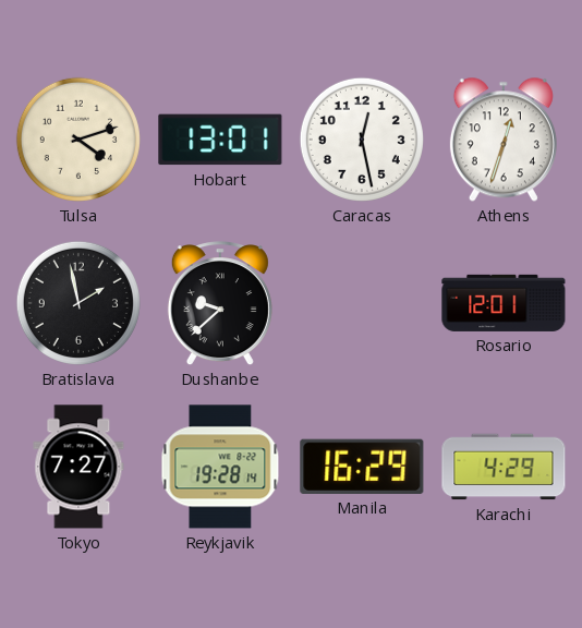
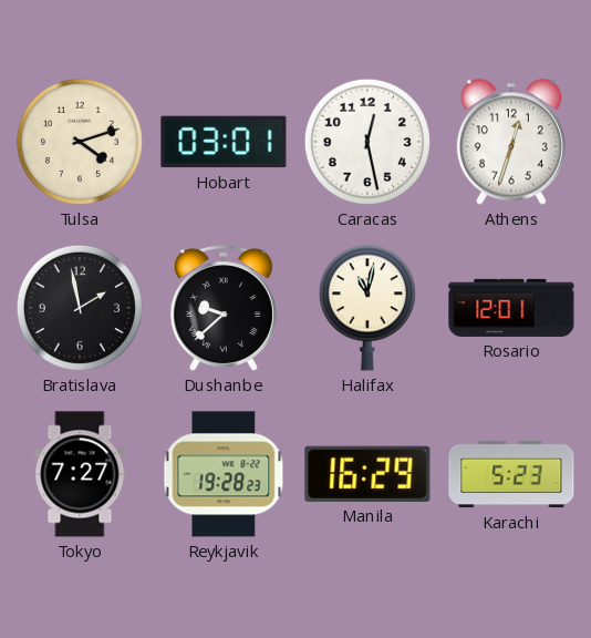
Hobart: 13:01 -> 03:01 (224, 142)
Halifax: none -> 11:02 (367, 308)
Reykjavik: 19:28:14 -> 19:28:23 (224, 474)
Karachi: 4:29 -> 5:23 (511, 474)
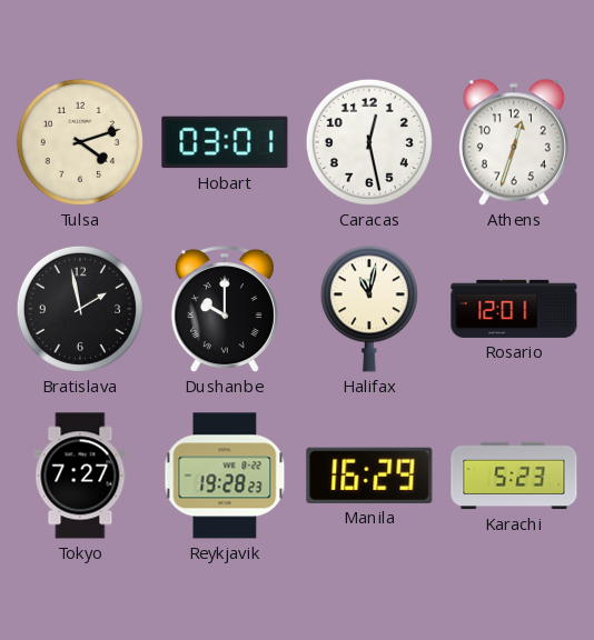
Dushanbe: 9:38 -> 10:00 (225, 310)
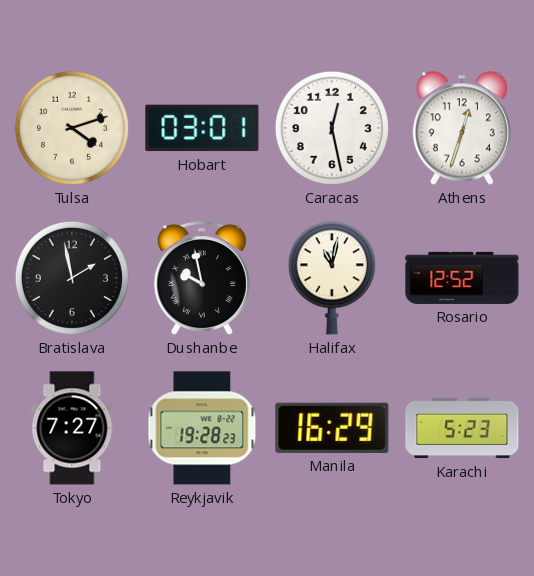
Dushanbe: 10:00 -> 9:58 (202, 279)
Rosario: 12:01 -> 12:52 (462, 278)
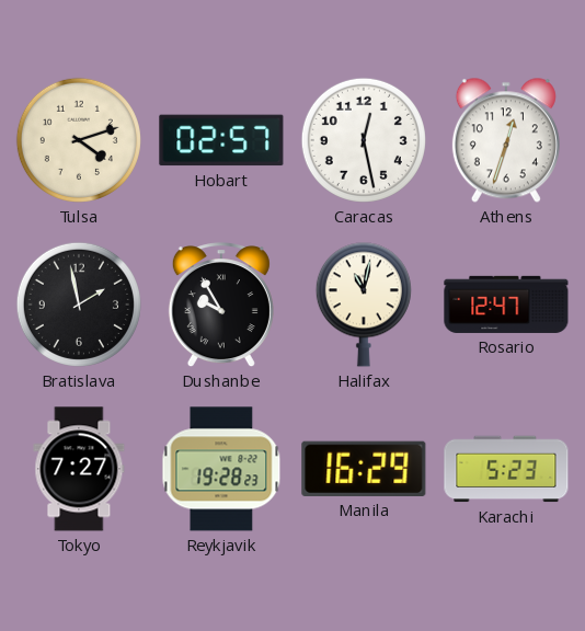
Hobart: 03:01 -> 02:57 (221, 140)
Dushanbe: 9:58 -> 9:55 (221, 306)
Rosario: 12:52 -> 12:47 (506, 305)
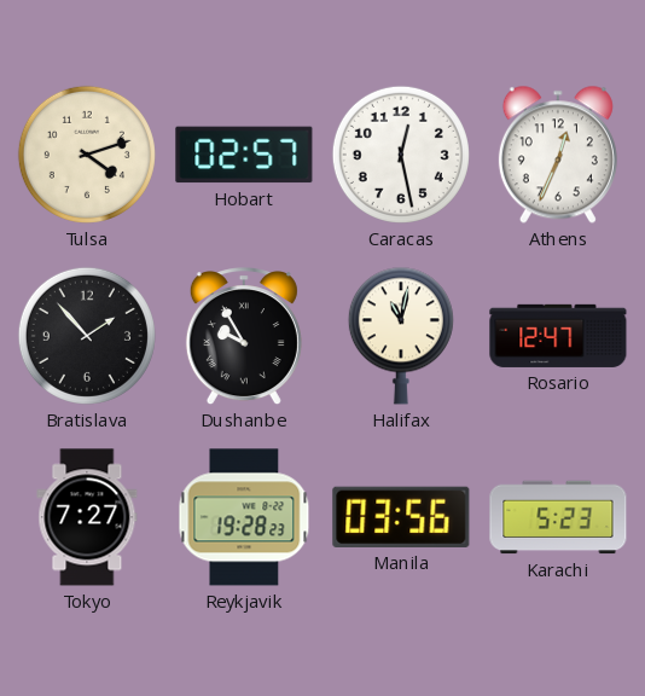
Athens: 12:33 -> 12:34 (558, 155)
Bratislava: 1:58 -> 1:53 (87, 336)
Manila: 16:29 -> 03:56 (401, 517)
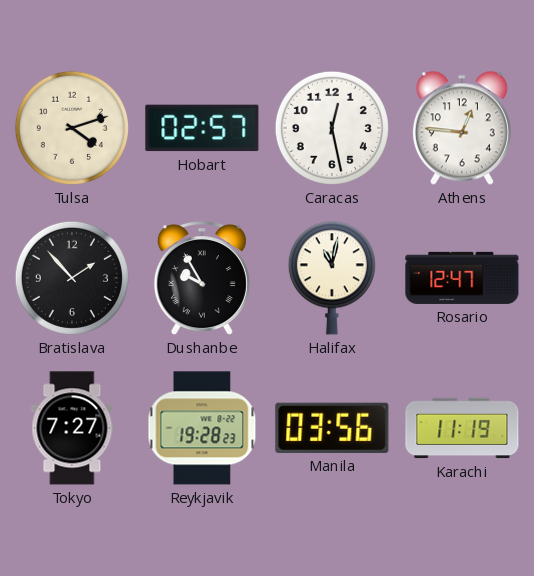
Athens: 12:34 -> 12:46 (462, 128)
Karachi: 5:23 -> 11:19 (462, 428)
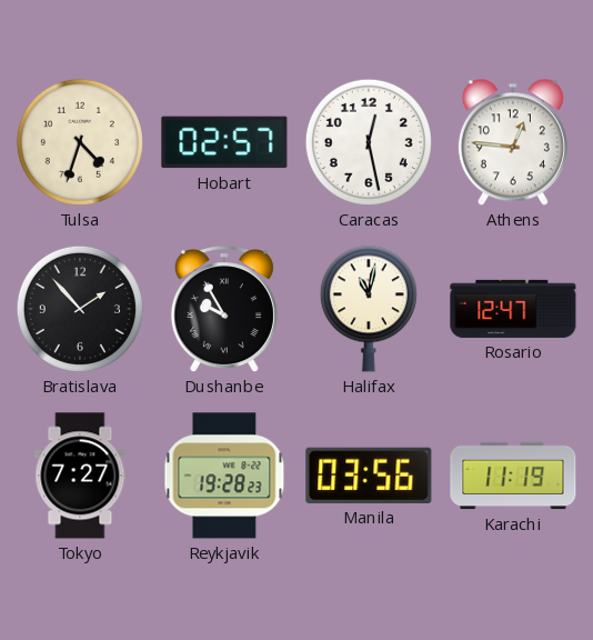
Tulsa: 4:12 -> 4:33 (80, 142)
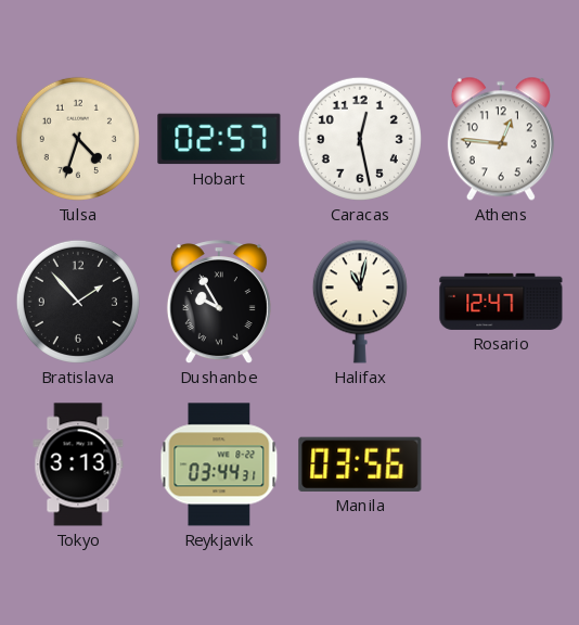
Tokyo: 7:27 -> 3:13 (78, 464)
Reykjavik: 19:28 -> 03:44 (219, 464)
Karachi: 11:19 -> none (513, 476)
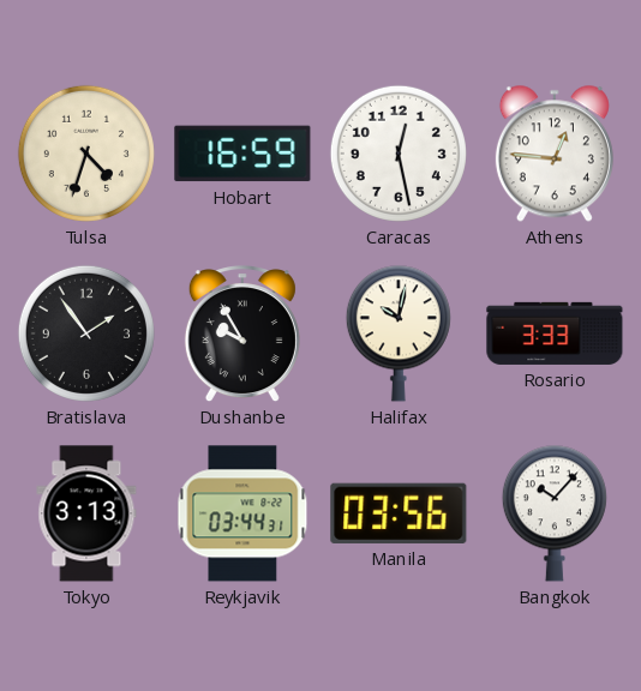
Hobart: 02:57 -> 16:59 (242, 154)
Bratislava: 1:53 -> 1:54 (86, 334)
Halifax: 11:02 -> 10:02 (399, 334)
Rosario: 12:47 -> 3:33 (555, 334)
Bangkok: none -> 10:07 (555, 513)
